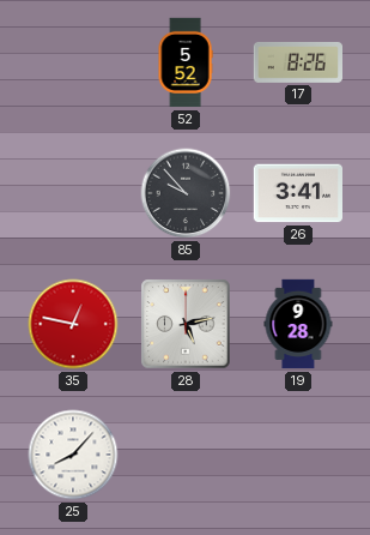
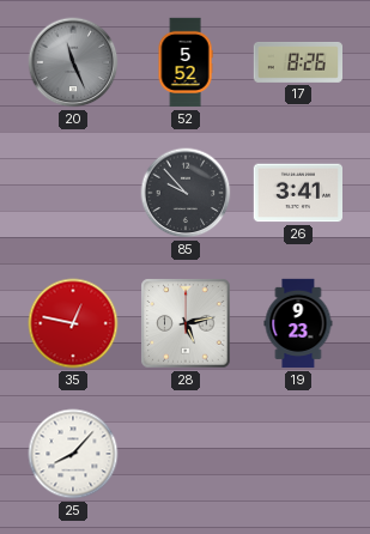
20: none -> 11:26 (73, 62)
19: 9:28 -> 9:23 (298, 323)
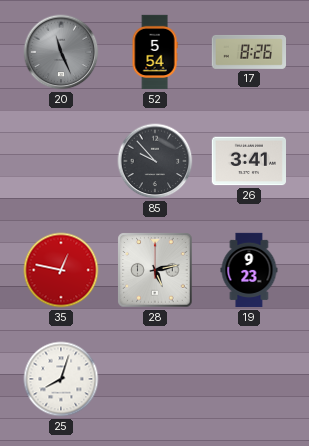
52: 5:52 -> 5:54 (155, 52)
25: 8:07 -> 8:03 (61, 379)
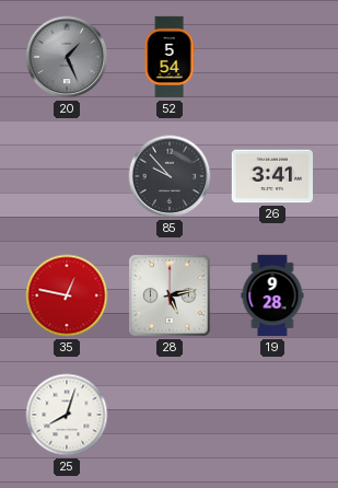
20: 11:26 -> 1:26 (67, 57)
17: 8:26 -> none (248, 52)
19: 9:23 -> 9:28 (272, 295)
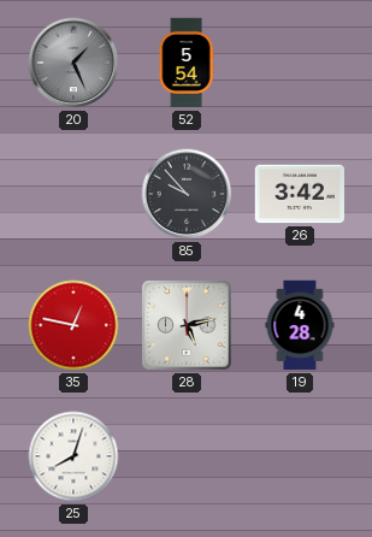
26: 3:41 -> 3:42 (299, 194)
19: 9:28 -> 4:28 (300, 325)
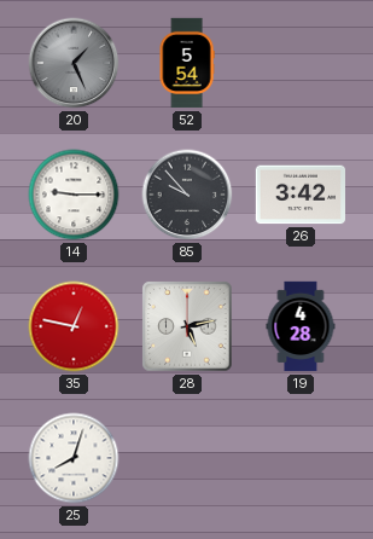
14: none -> 9:15 (74, 195)
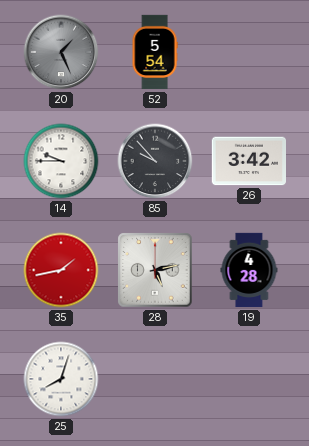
14: 9:15 -> 9:45 (61, 161)
35: 12:47 -> 1:43 (61, 270)
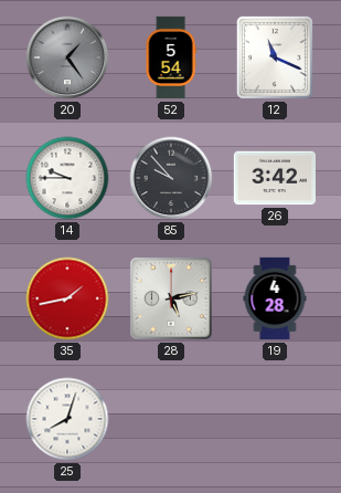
20: 1:26 -> 1:24 (67, 57)
12: none -> 11:19 (275, 57)
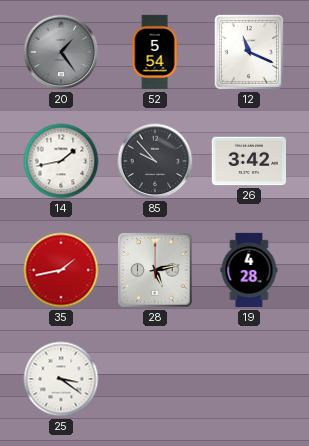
14: 9:45 -> 1:43 (61, 161)
25: 8:03 -> 3:21 (61, 379)
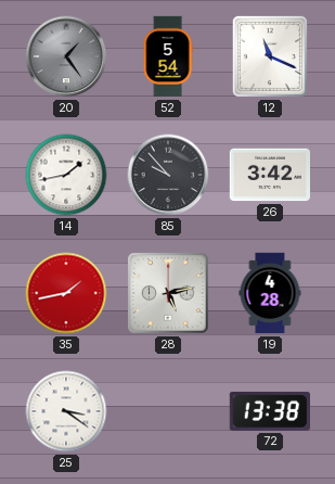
72: none -> 13:38 (270, 411)
